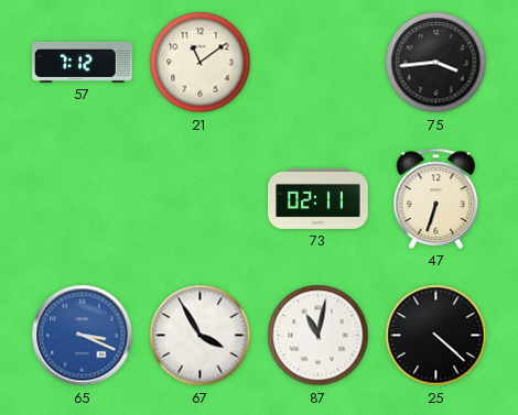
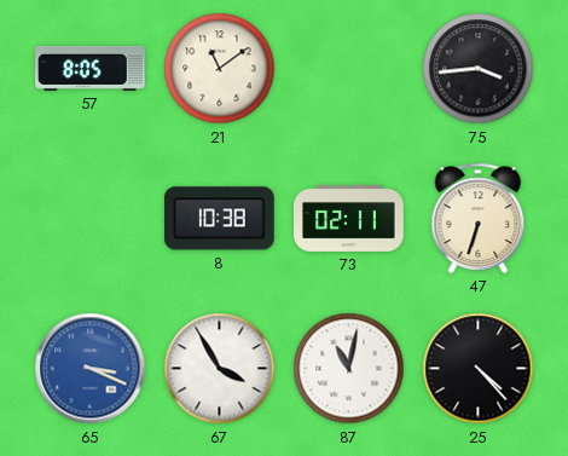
57: 7:12 -> 8:05 (91, 68)
8: none -> 10:38 (219, 219)
25: 4:22 -> 4:23 (479, 369)
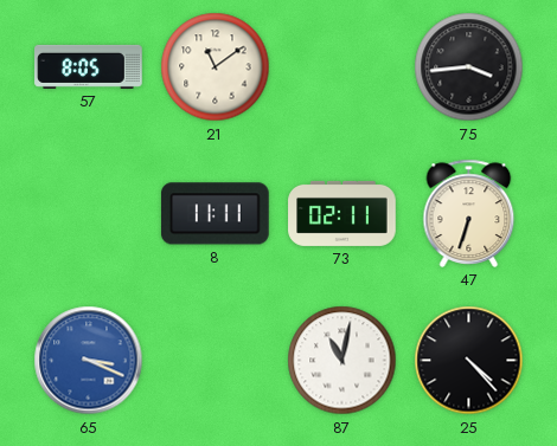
8: 10:38 -> 11:11 (215, 214)
67: 3:55 -> none (220, 369)
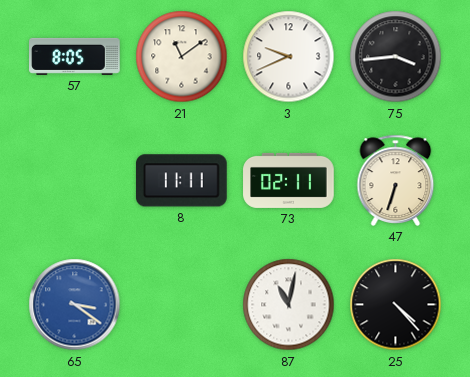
3: none -> 9:41 (289, 57)
65: 3:19 -> 3:21 (75, 305)
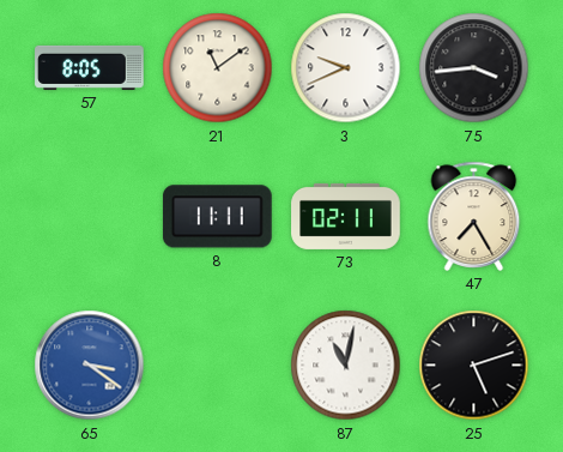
47: 6:33 -> 7:25 (474, 216)
25: 4:23 -> 5:12 (474, 366)
